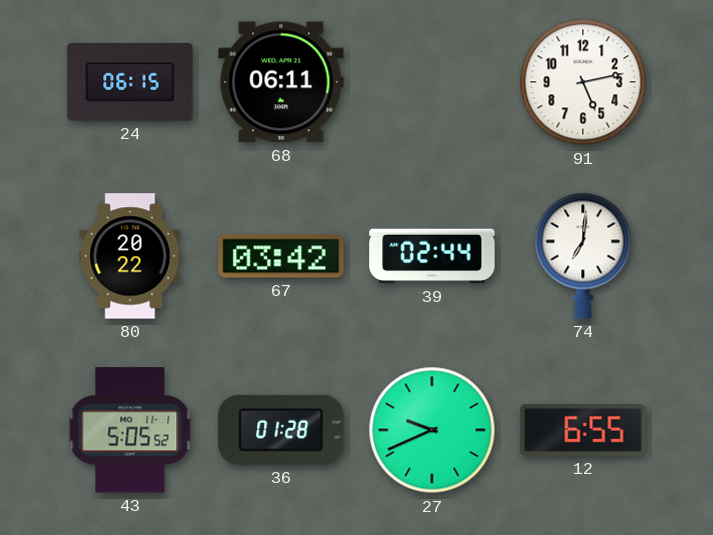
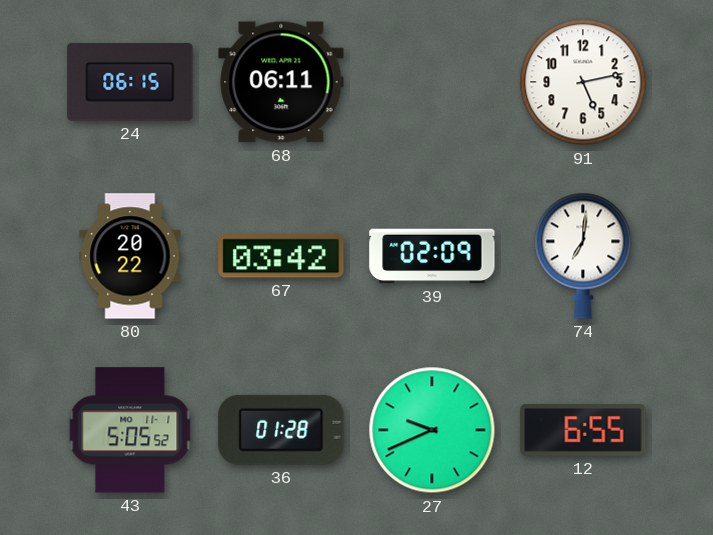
39: 02:44 -> 02:09 (432, 256)
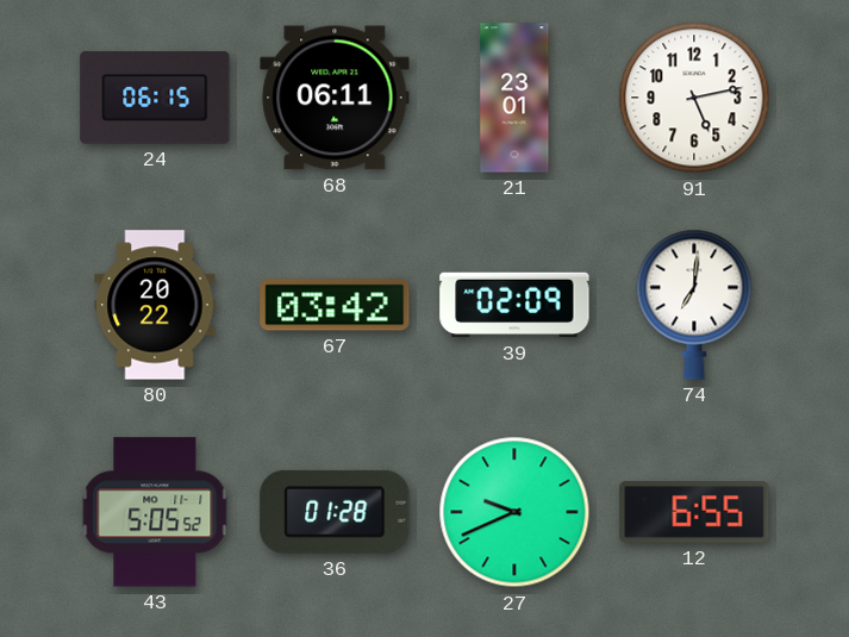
21: none -> 23:01 (514, 98)
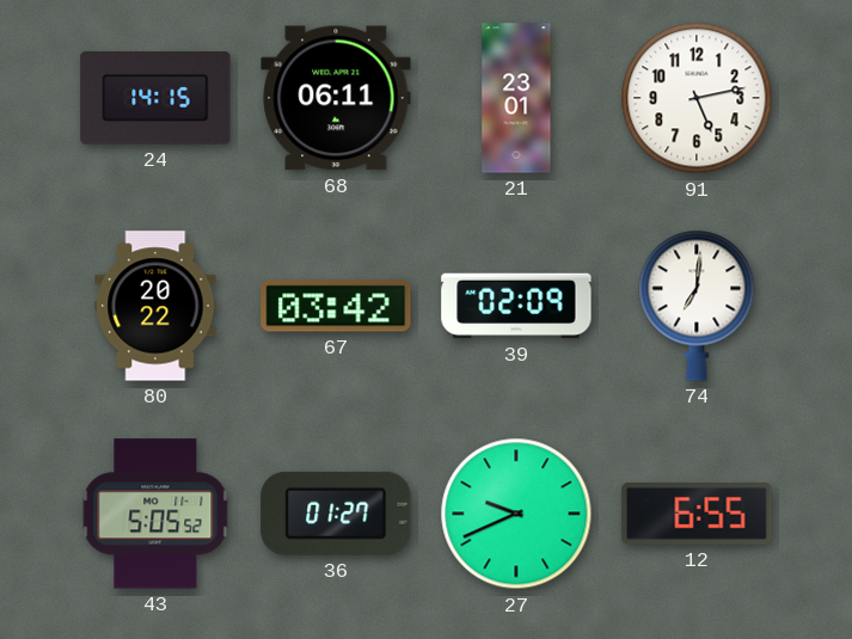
24: 06:15 -> 14:15 (155, 98)
36: 01:28 -> 01:27 (336, 514)
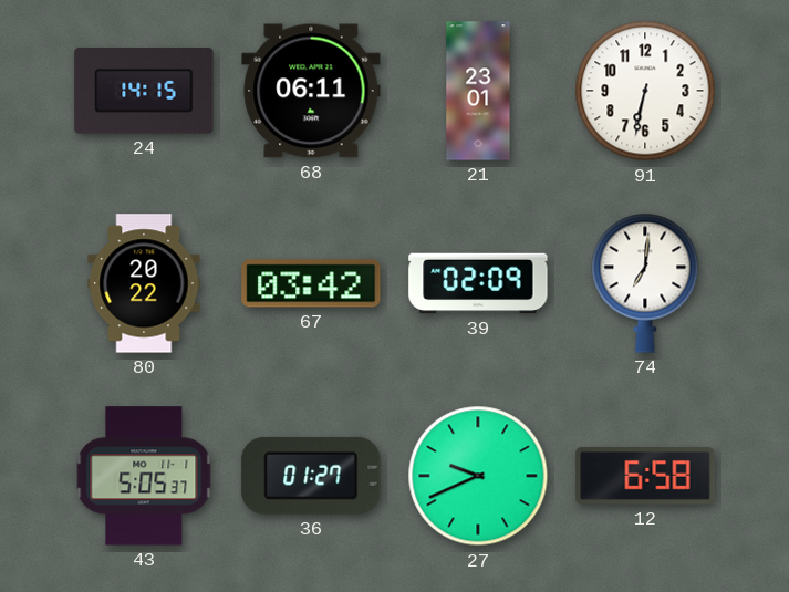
91: 5:13 -> 6:32 (645, 91)
43: 5:05:52 -> 5:05:37 (144, 476)
12: 6:55 -> 6:58 (645, 476)
